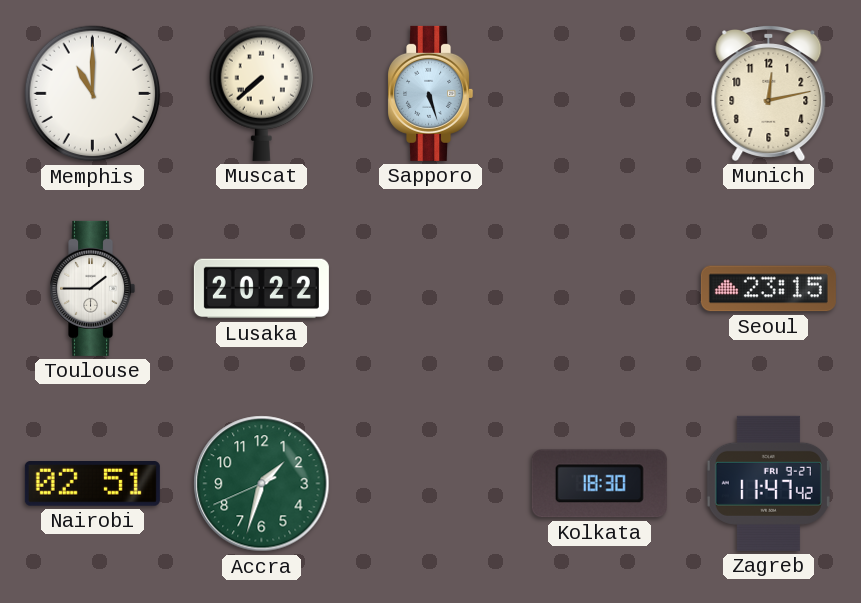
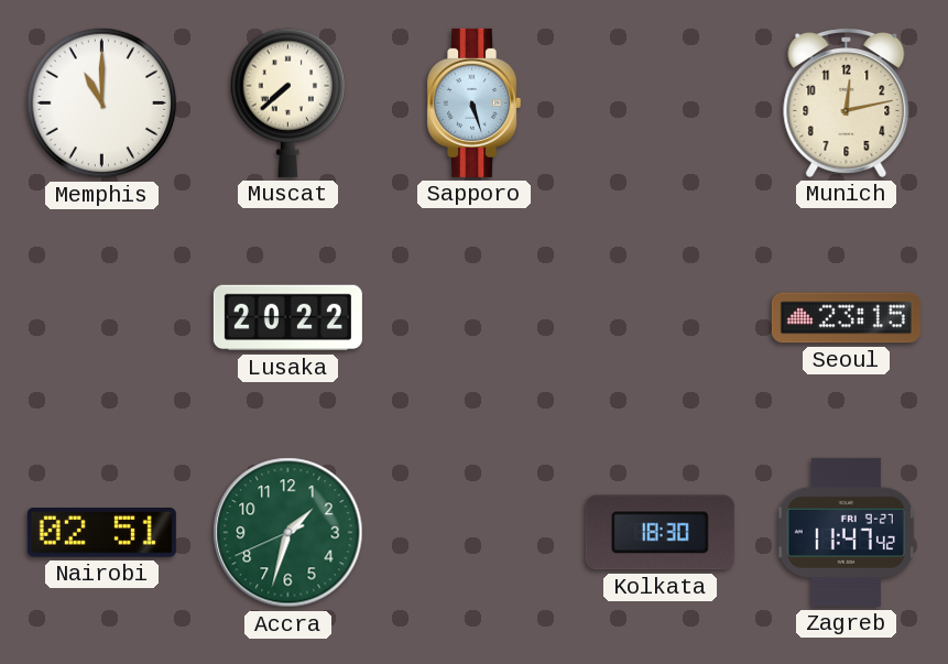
Toulouse: 1:45 -> none (93, 288)
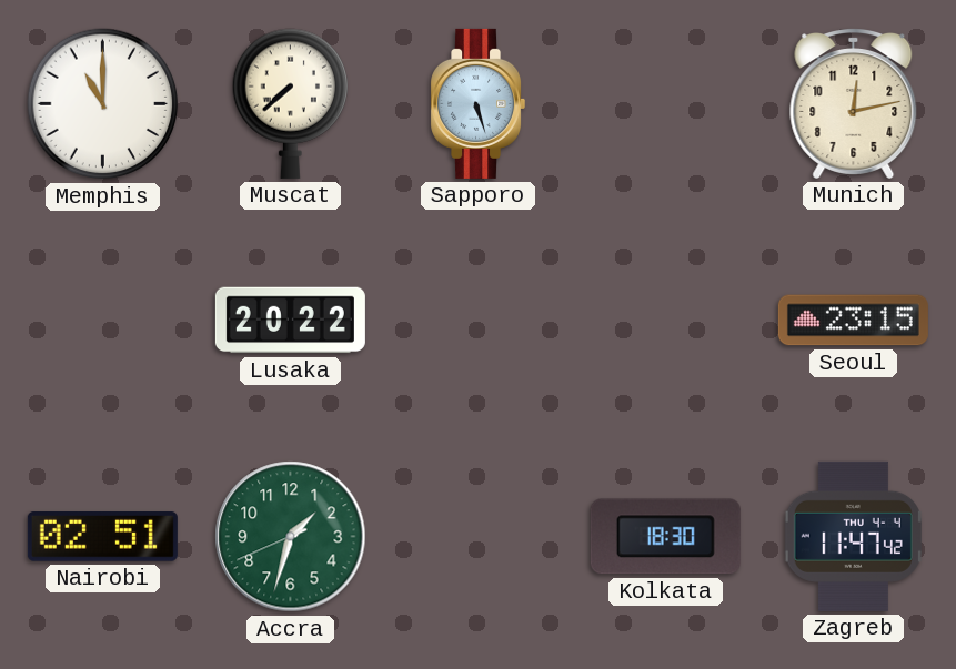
Zagreb date: FRI 9-27 -> THU 4-4 (853, 536)
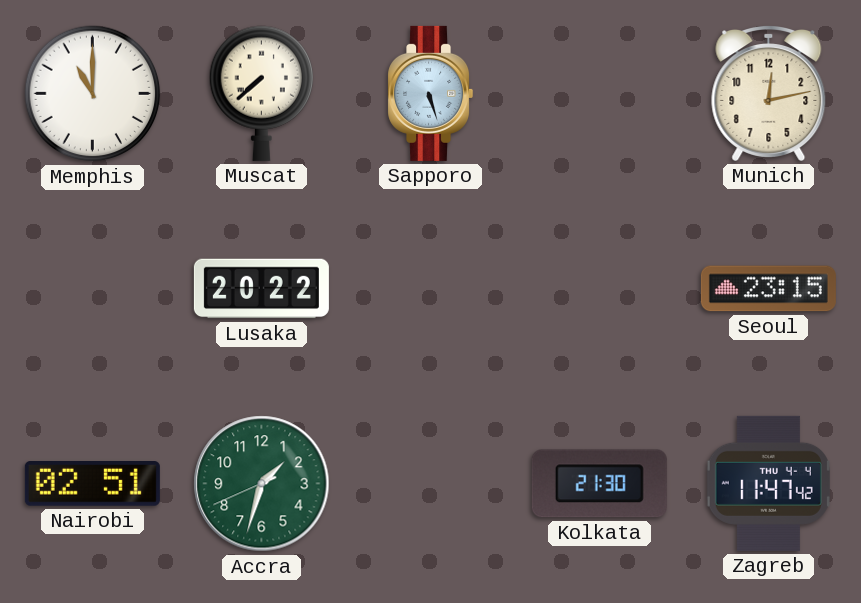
Kolkata: 18:30 -> 21:30 (599, 484)
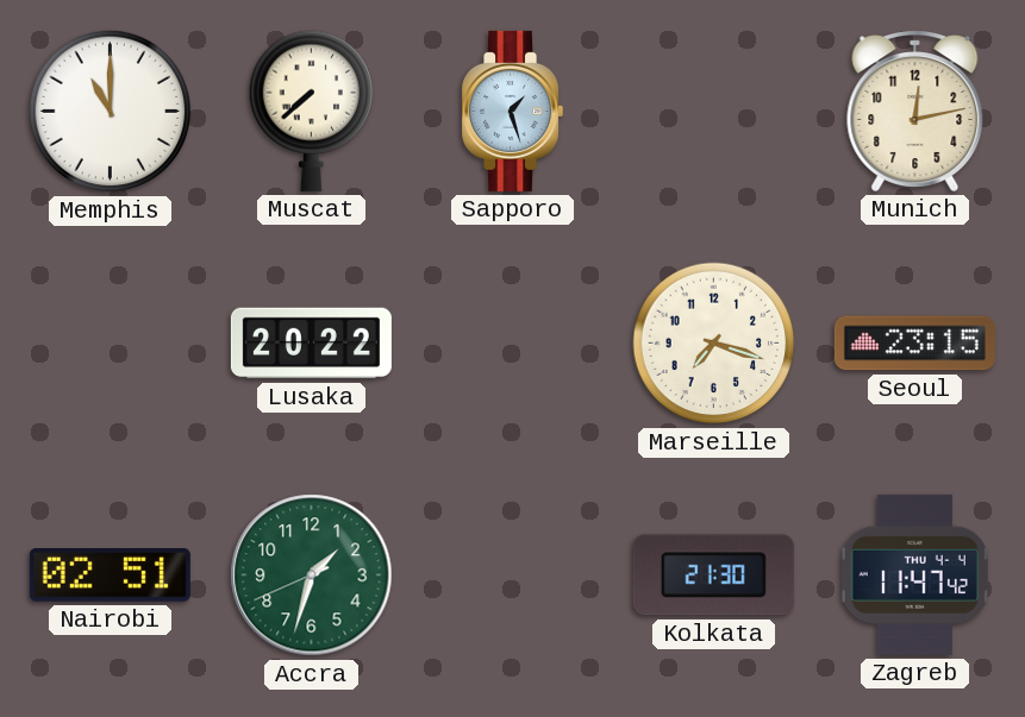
Sapporo: 5:27 -> 1:27 (513, 111)
Marseille: none -> 7:18 (714, 344)
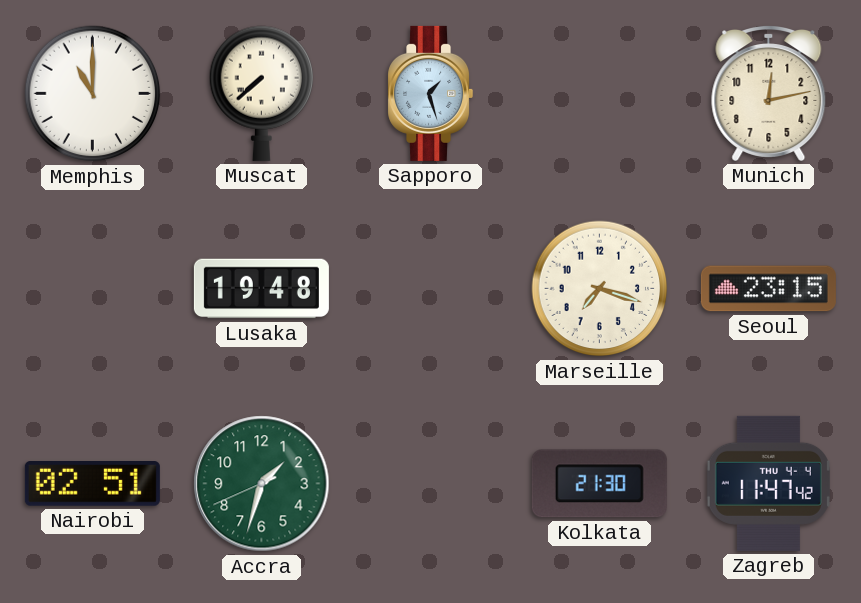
Lusaka: 20:22 -> 19:48 (261, 289)
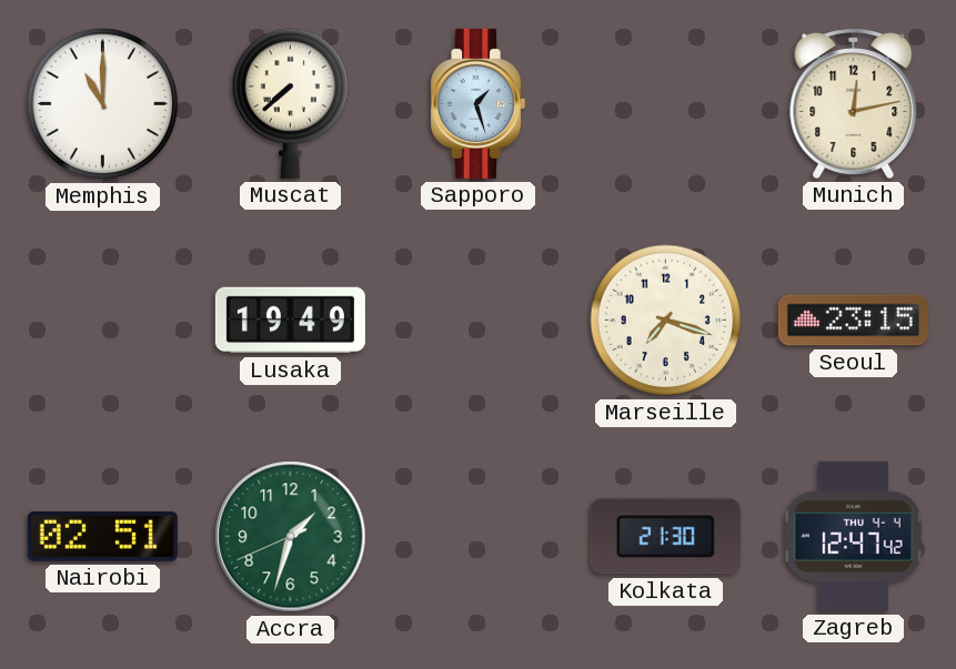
Lusaka: 19:48 -> 19:49 (290, 321)
Zagreb: 11:47 -> 12:47 (853, 536)
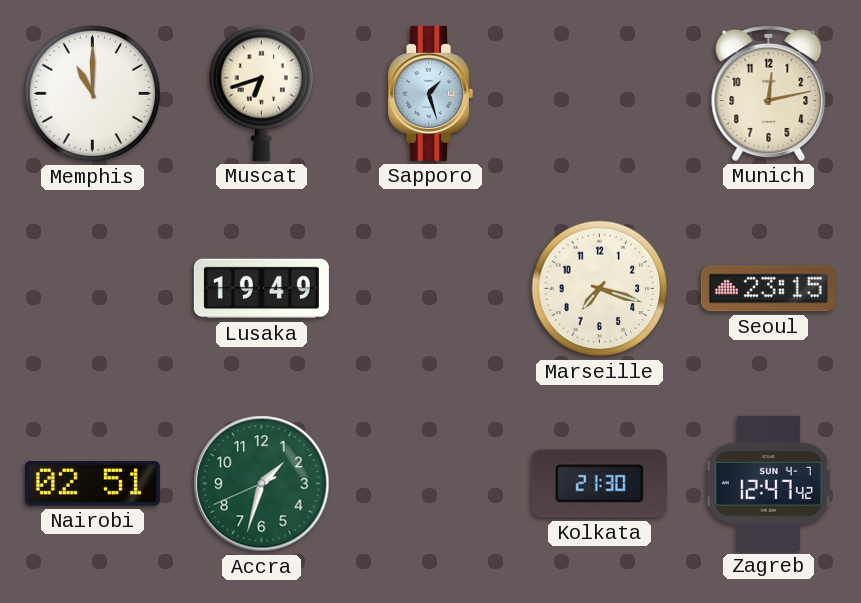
Muscat: 7:38 -> 6:42 (261, 93)
Zagreb date: THU 4-4 -> SUN 4-7 (768, 483)
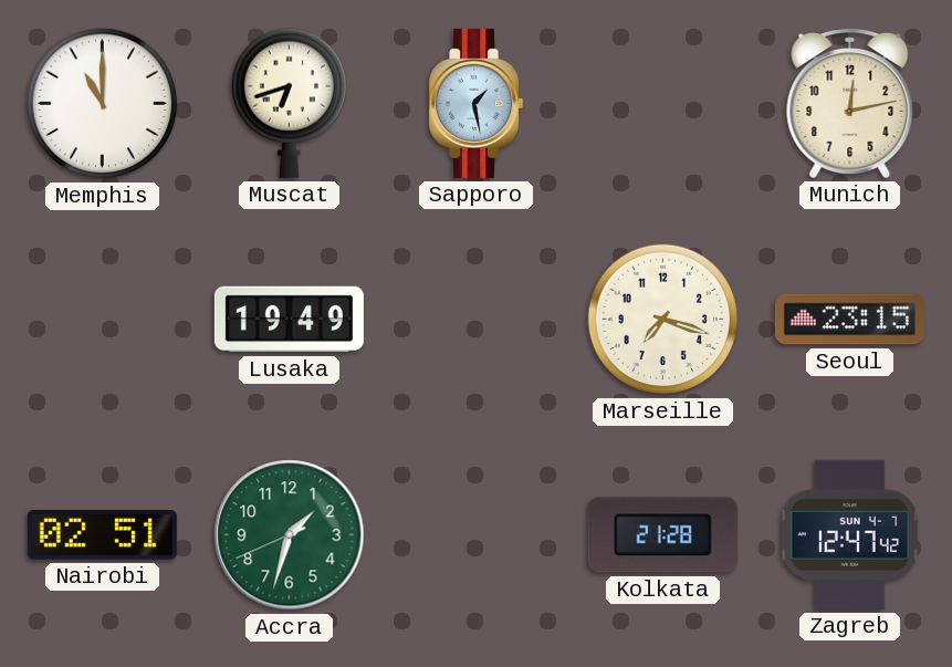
Sapporo: 1:27 -> 1:28 (477, 103)
Kolkata: 21:30 -> 21:28 (662, 535)
